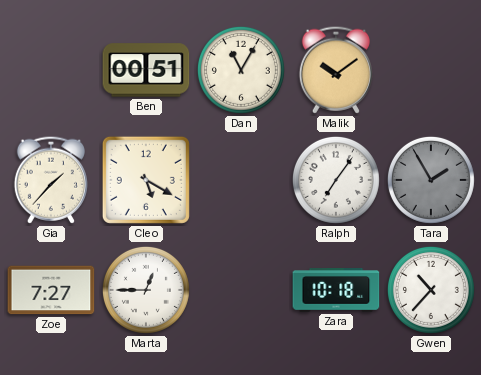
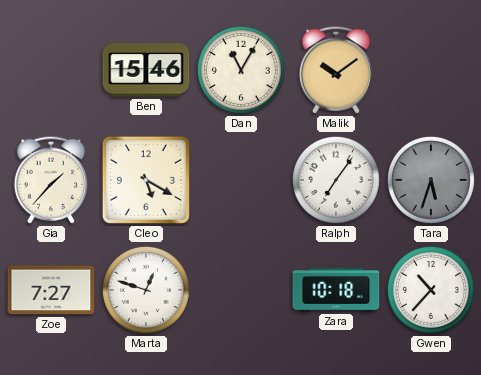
Ben: 00:51 -> 15:46 (146, 70)
Tara: 1:55 -> 5:33 (431, 180)
Marta: 12:45 -> 12:48 (146, 290)
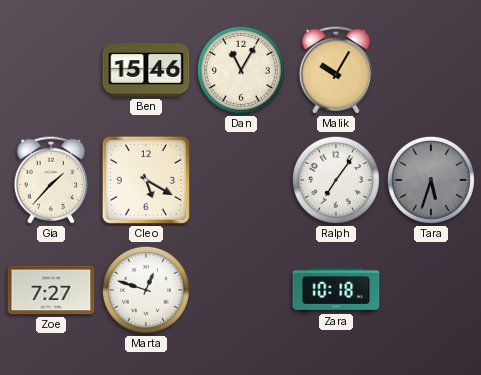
Malik: 10:09 -> 10:05 (336, 70)
Gwen: 10:37 -> none (431, 290)
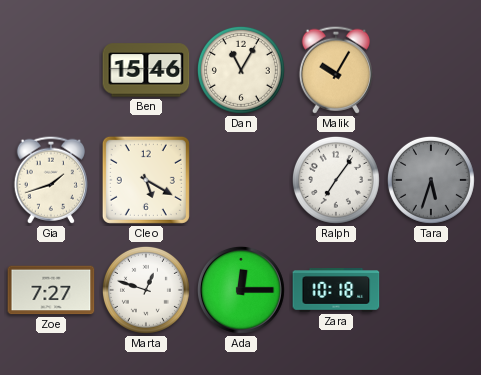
Gia: 1:37 -> 1:42 (51, 180)
Ada: none -> 12:15 (241, 290)
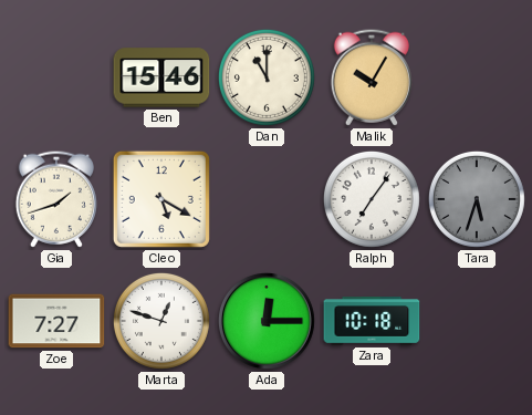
Dan: 11:05 -> 11:00 (267, 77)
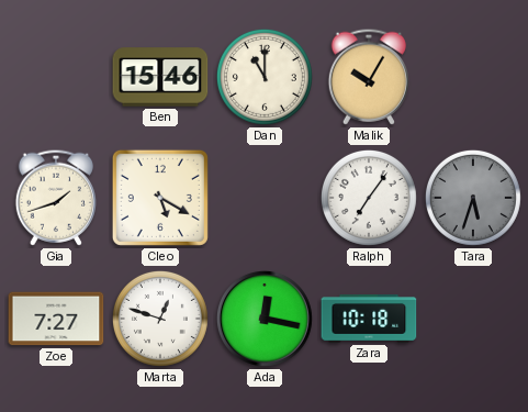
Ada: 12:15 -> 12:17 (265, 319)
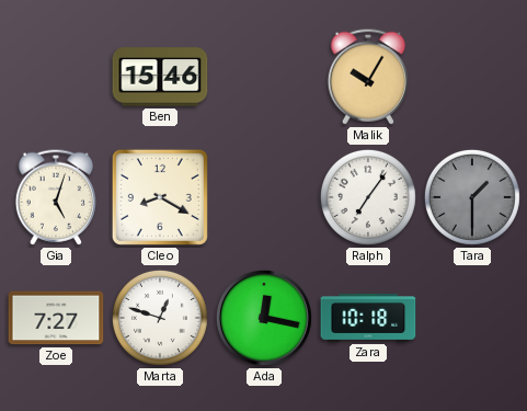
Dan: 11:00 -> none (265, 77)
Gia: 1:42 -> 5:03 (56, 197)
Cleo: 5:20 -> 8:20 (160, 197)
Tara: 5:33 -> 1:30 (472, 197)
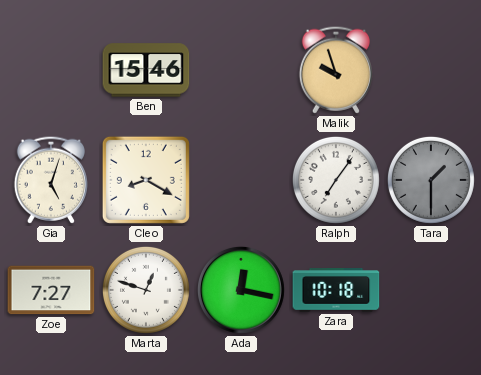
Malik: 10:05 -> 9:57 (336, 70)
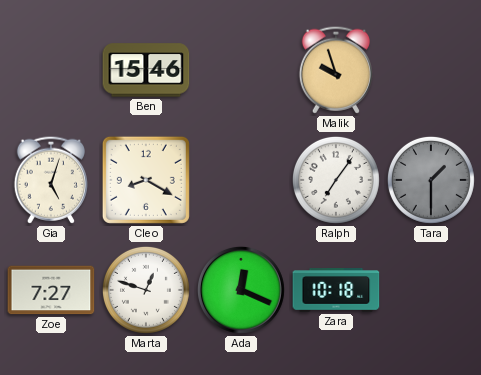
Ada: 12:17 -> 12:19 (241, 290)
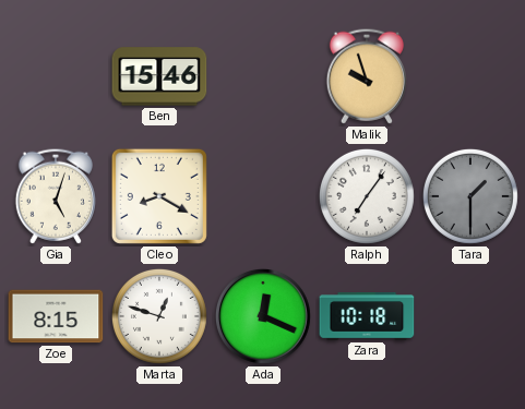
Zoe: 7:27 -> 8:15 (56, 316)
